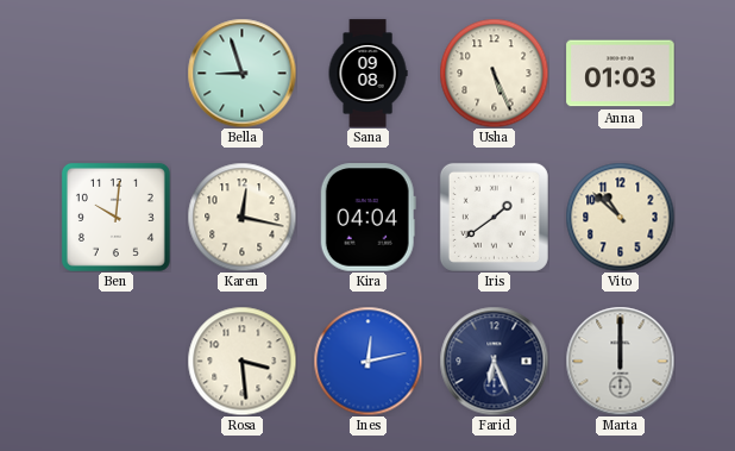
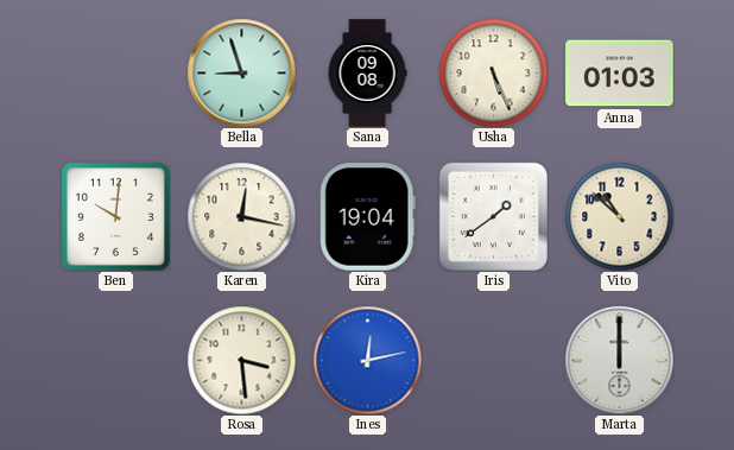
Kira: 04:04 -> 19:04 (367, 217)
Farid: 6:26 -> none (494, 361)
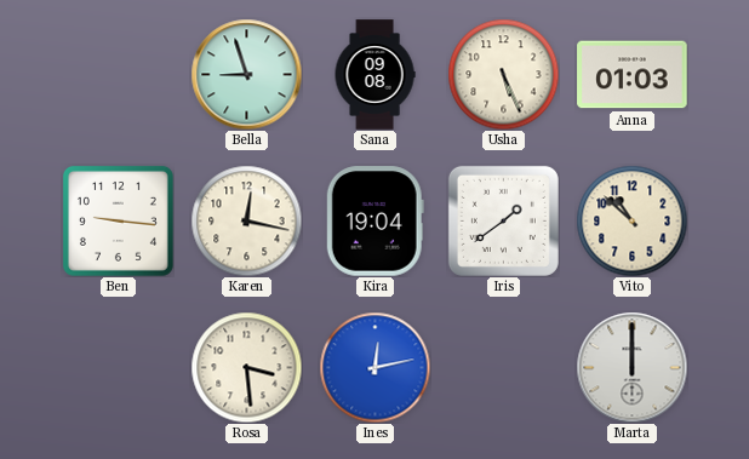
Ben: 10:01 -> 9:16 (118, 220)
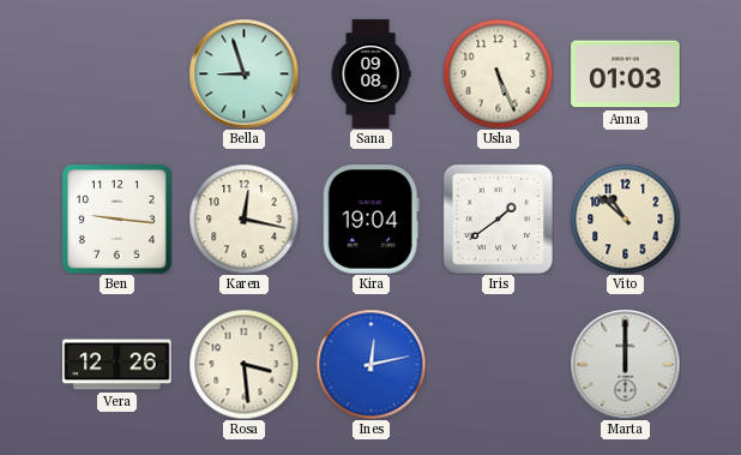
Vera: none -> 12:26 (118, 365)
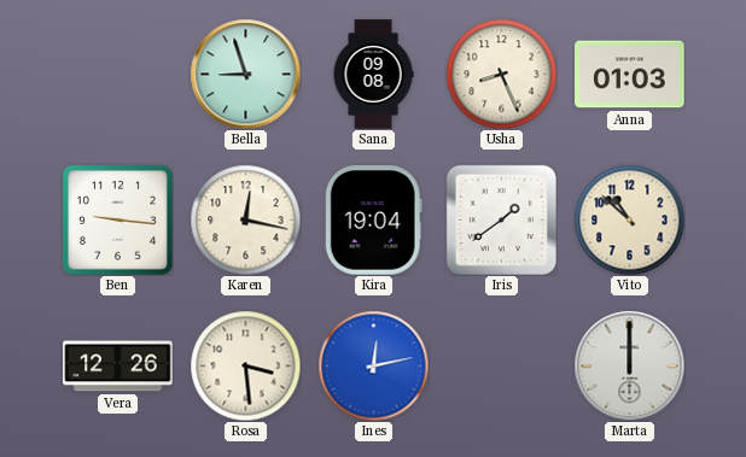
Usha: 5:26 -> 8:26 (501, 74)
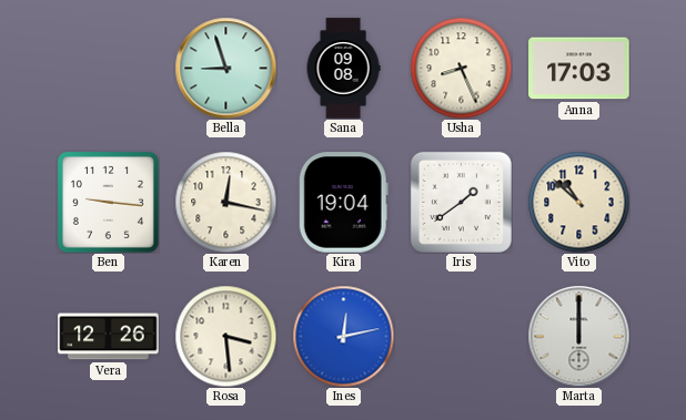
Anna: 01:03 -> 17:03 (579, 69)
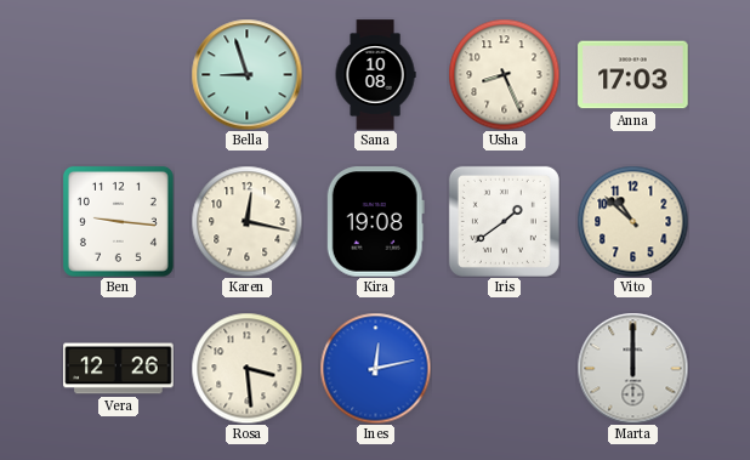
Sana: 09:08 -> 10:08 (375, 75)
Kira: 19:04 -> 19:08 (375, 222)
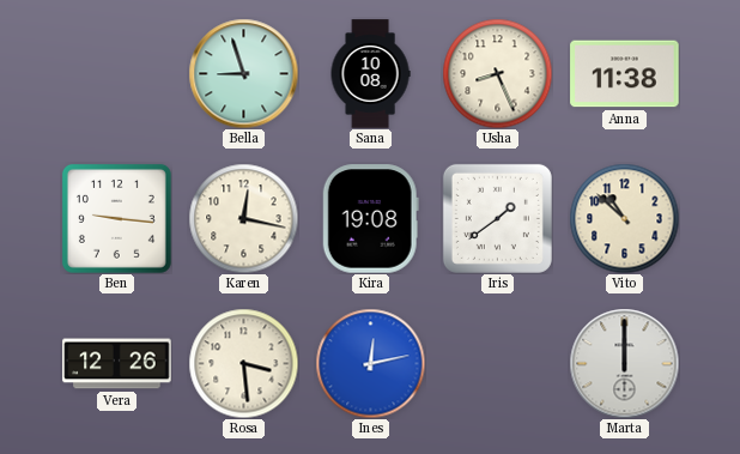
Anna: 17:03 -> 11:38 (625, 74)
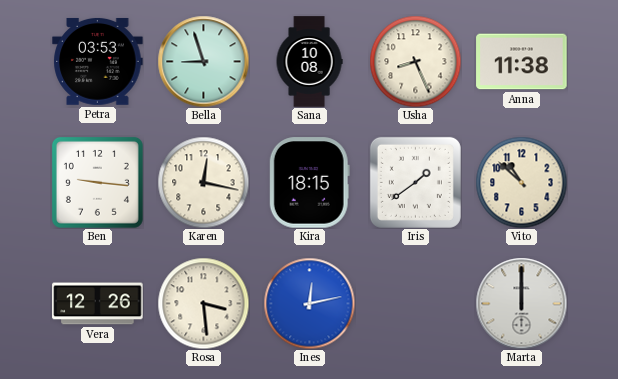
Petra: none -> 03:53 (98, 61)
Kira: 19:08 -> 18:15 (309, 183)
